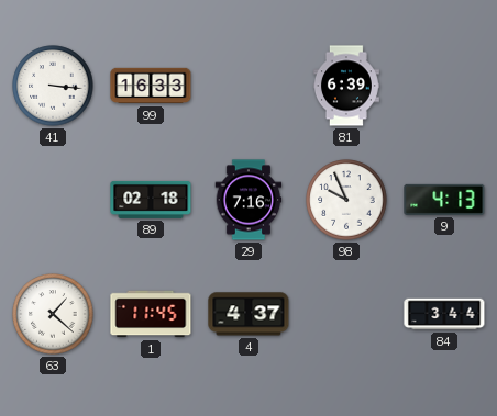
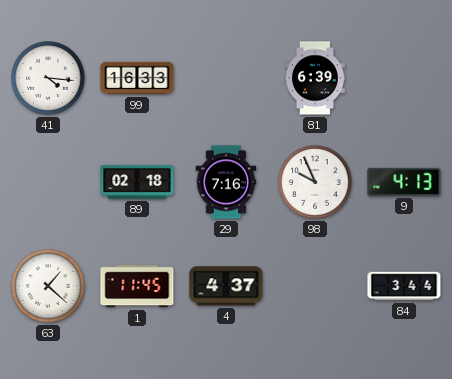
41: 3:16 -> 4:16 (48, 78)
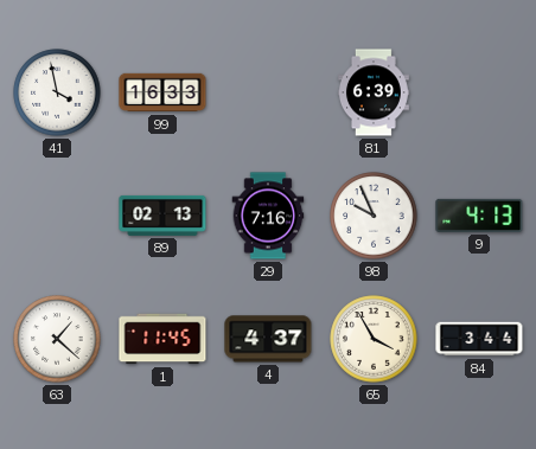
41: 4:16 -> 3:58 (57, 92)
89: 02:18 -> 02:13 (162, 216)
65: none -> 3:55 (374, 339)
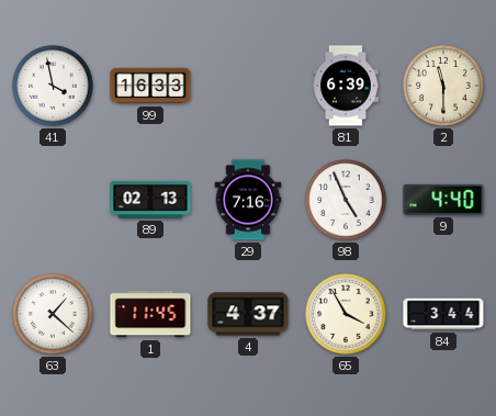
2: none -> 11:30 (443, 86)
98: 9:56 -> 4:56 (346, 200)
9: 4:13 -> 4:40 (443, 200)
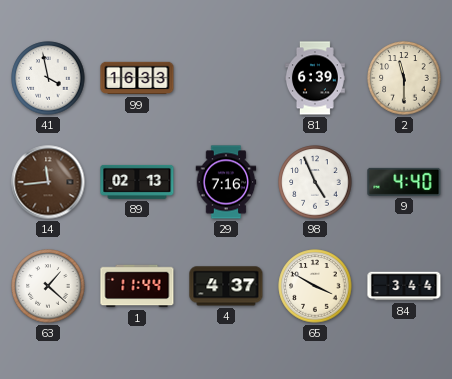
14: none -> 11:44 (48, 182)
1: 11:45 -> 11:44 (137, 286)
65: 3:55 -> 3:50 (315, 286)
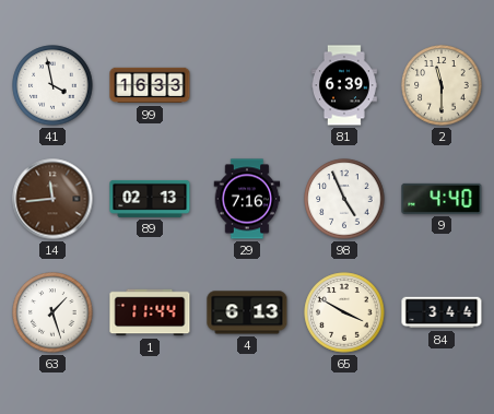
63: 1:22 -> 1:27 (52, 312)
4: 4:37 -> 6:13 (247, 312)
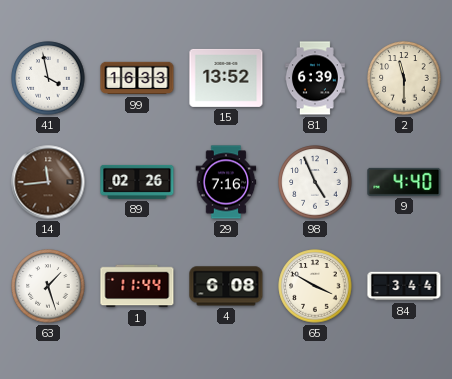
15: none -> 13:52 (226, 78)
89: 02:13 -> 02:26 (137, 182)
4: 6:13 -> 6:08 (226, 286)
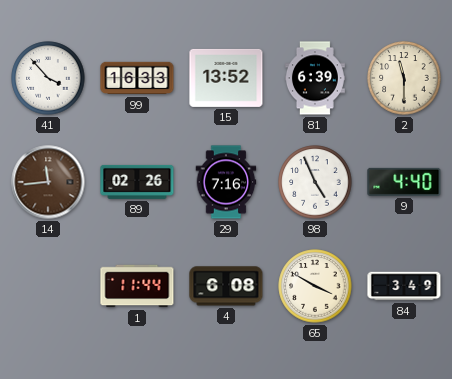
41: 3:58 -> 3:53 (48, 78)
63: 1:27 -> none (48, 286)
84: 3:44 -> 3:49 (404, 286)
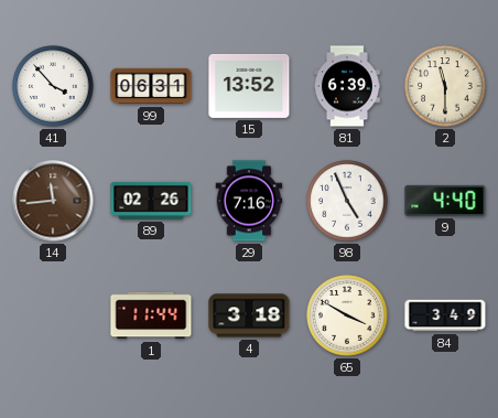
99: 16:33 -> 06:31 (151, 86)
4: 6:08 -> 3:18 (249, 315)
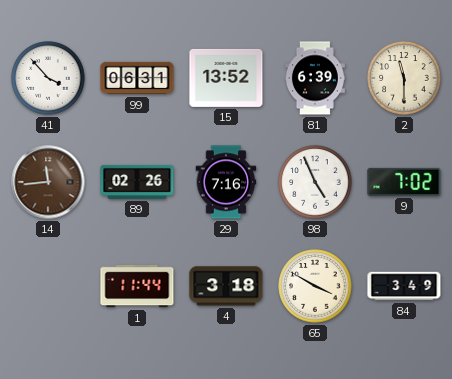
9: 4:40 -> 7:02 (404, 182)
